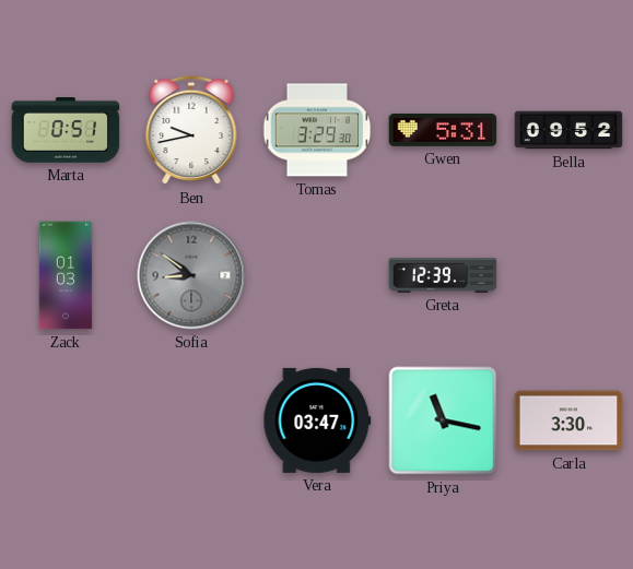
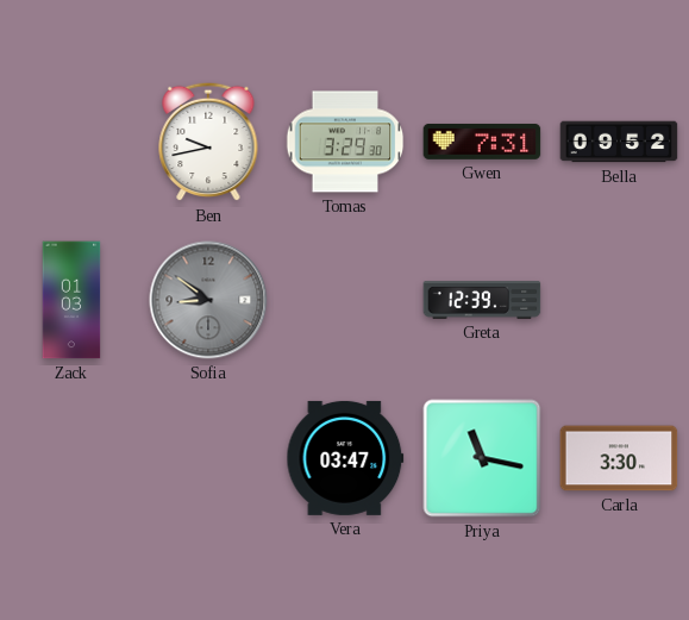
Marta: 0:51 -> none (66, 130)
Gwen: 5:31 -> 7:31 (482, 142)
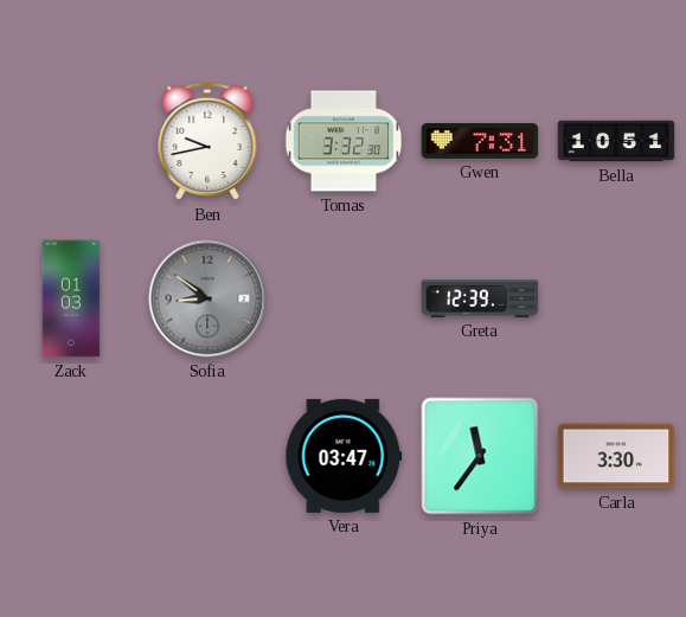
Tomas: 3:29 -> 3:32 (344, 141)
Bella: 09:52 -> 10:51 (616, 141)
Priya: 11:17 -> 11:36 (480, 456)
